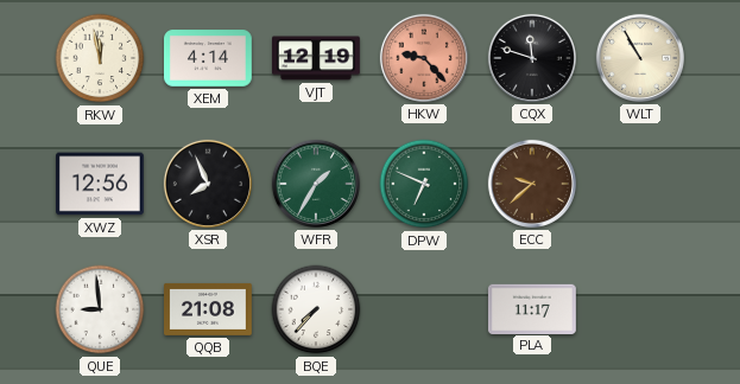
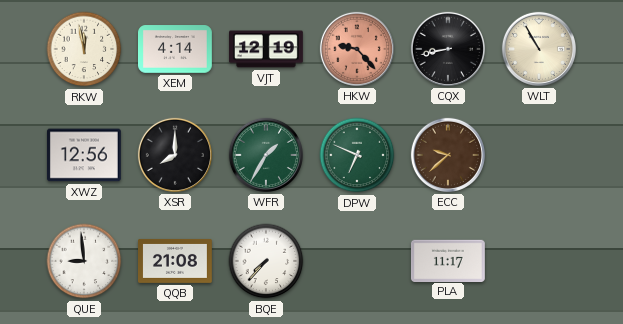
CQX: 11:48 -> 8:43 (448, 49)
XSR: 7:56 -> 8:00 (175, 155)
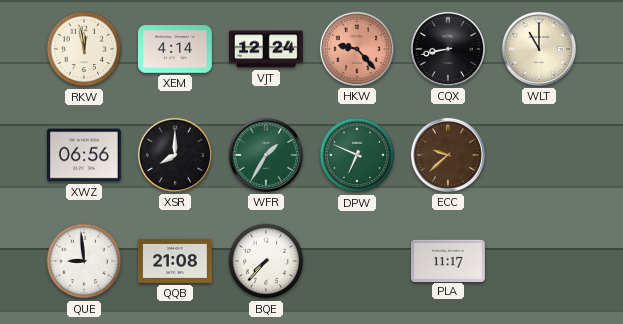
VJT: 12:19 -> 12:24 (267, 49)
WLT: 10:55 -> 11:00 (539, 49)
XWZ: 12:56 -> 06:56 (84, 155)
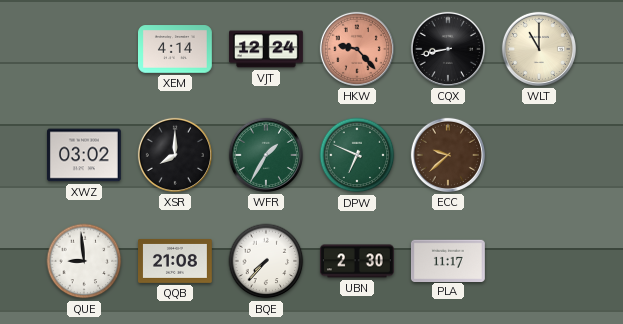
RKW: 11:58 -> none (84, 49)
XWZ: 06:56 -> 03:02 (84, 155)
UBN: none -> 2:30 (357, 261)
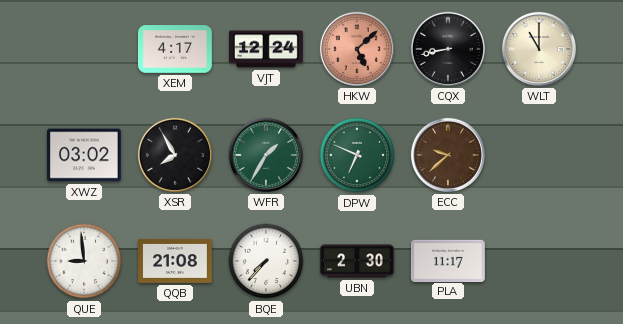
XEM: 4:14 -> 4:17 (176, 49)
HKW: 9:23 -> 5:08 (357, 49)
XSR: 8:00 -> 7:55 (175, 155)
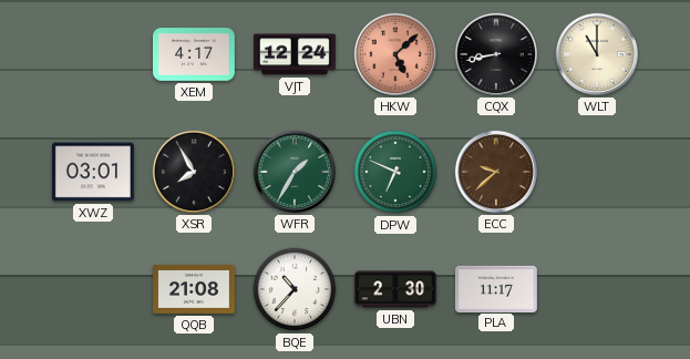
XWZ: 03:02 -> 03:01 (93, 172)
QUE: 8:59 -> none (84, 261)
BQE: 7:37 -> 10:37 (295, 289)
